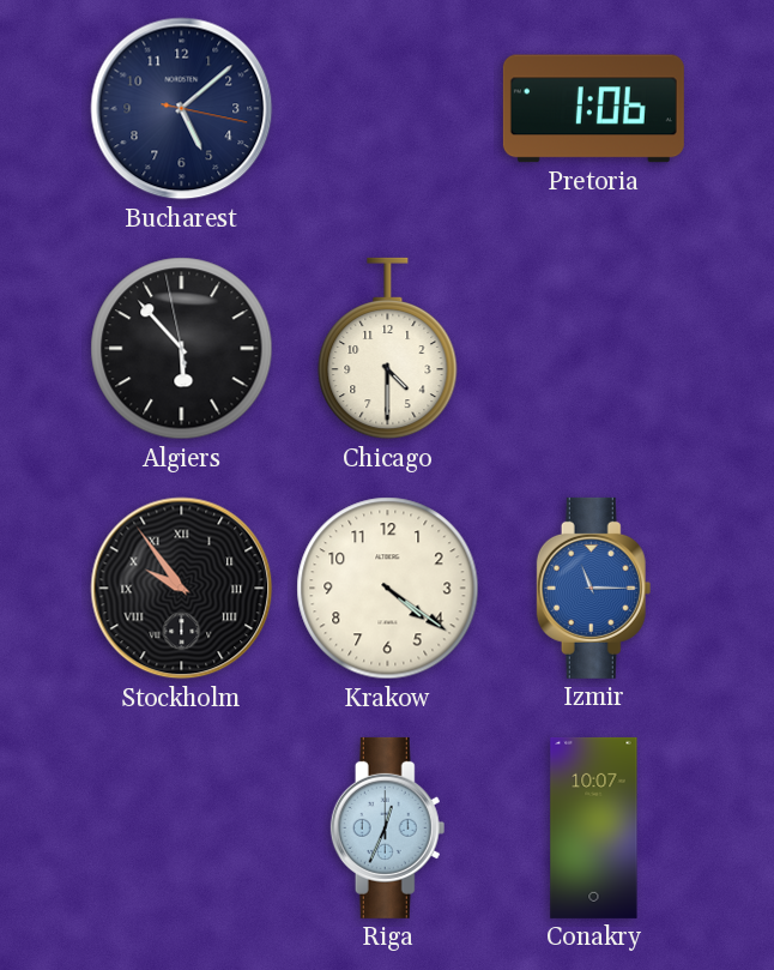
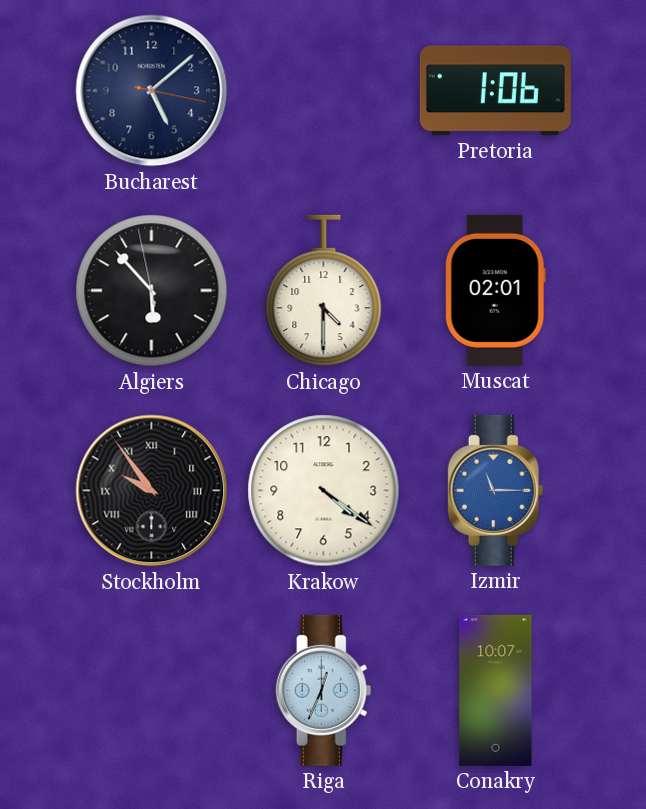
Muscat: none -> 02:01 (495, 290)
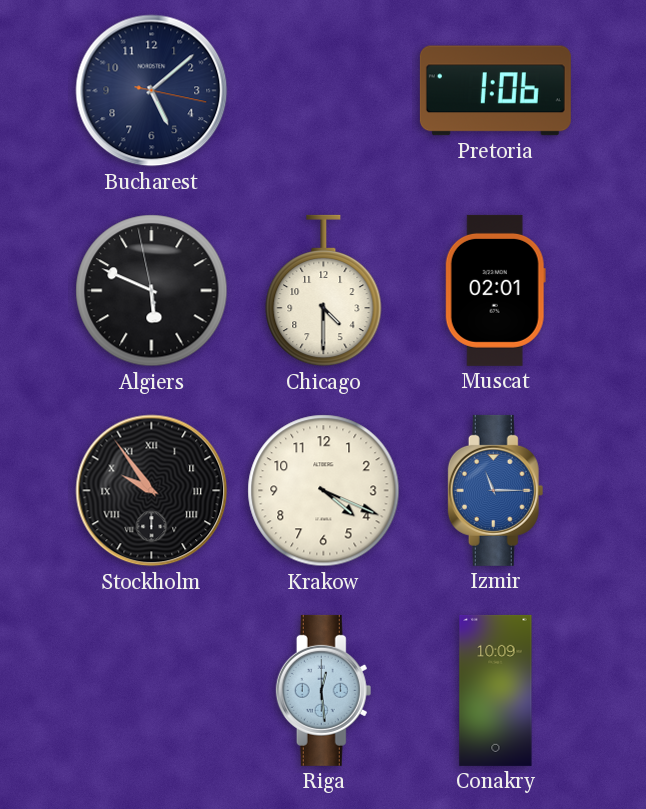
Algiers: 5:52 -> 5:48 (152, 291)
Krakow: 4:21 -> 4:19 (324, 491)
Riga: 12:34 -> 12:29 (324, 690)
Conakry: 10:07 -> 10:09 (496, 690)
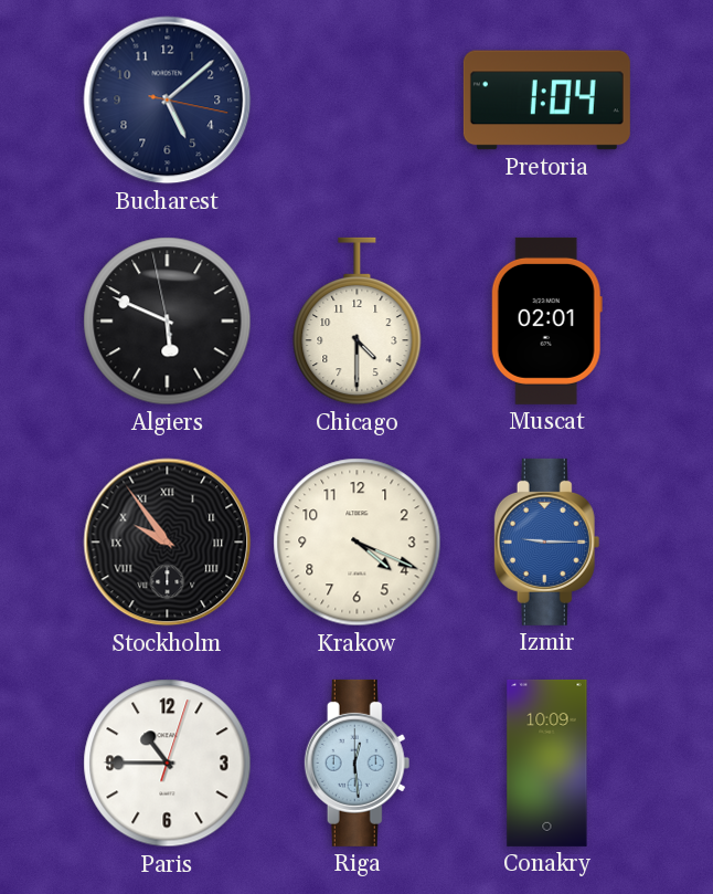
Pretoria: 1:06 -> 1:04 (546, 101)
Izmir: 11:15 -> 9:15 (547, 541)
Paris: none -> 10:45 (168, 764)
